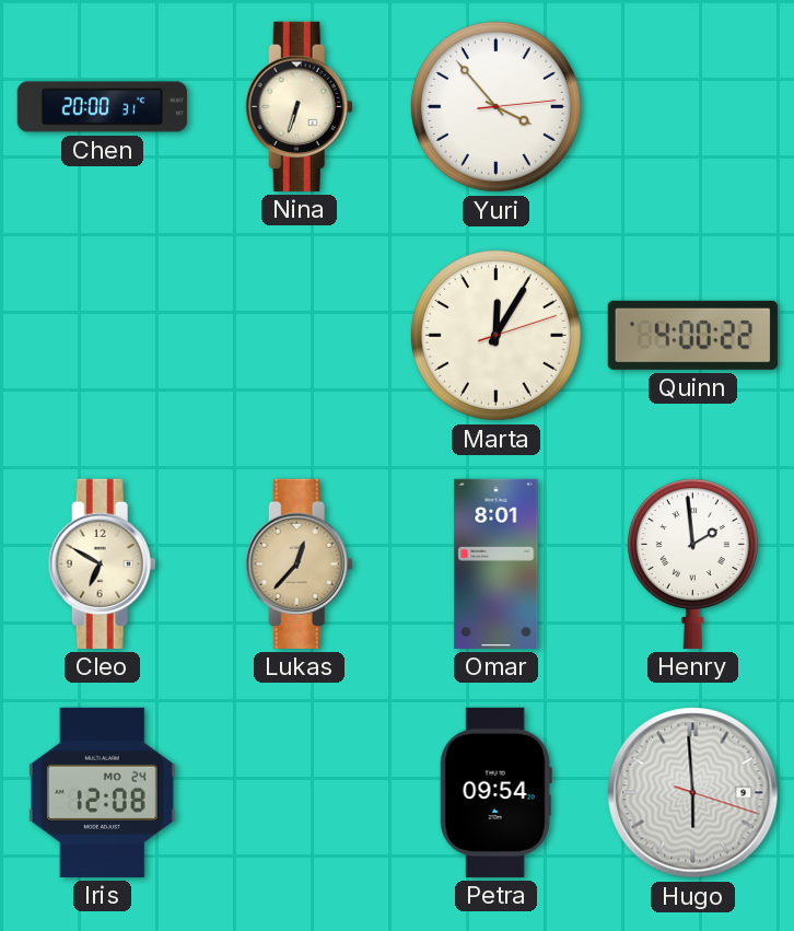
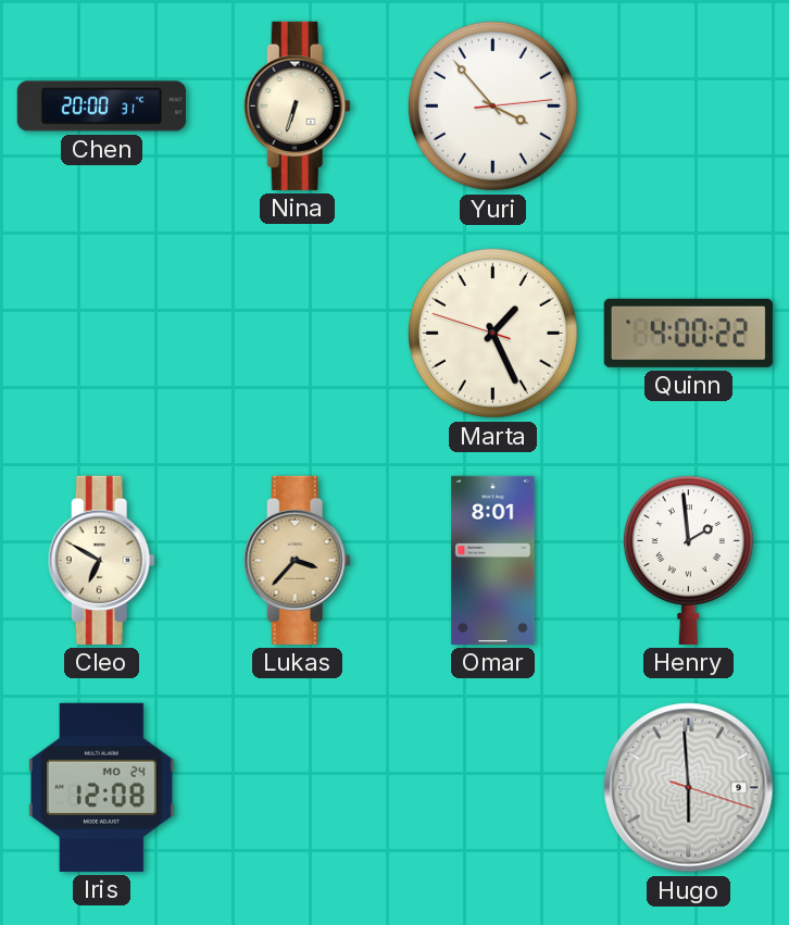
Marta: 12:05 -> 1:25 (492, 333)
Lukas: 12:37 -> 3:37 (297, 560)
Petra: 09:54 -> none (495, 792)
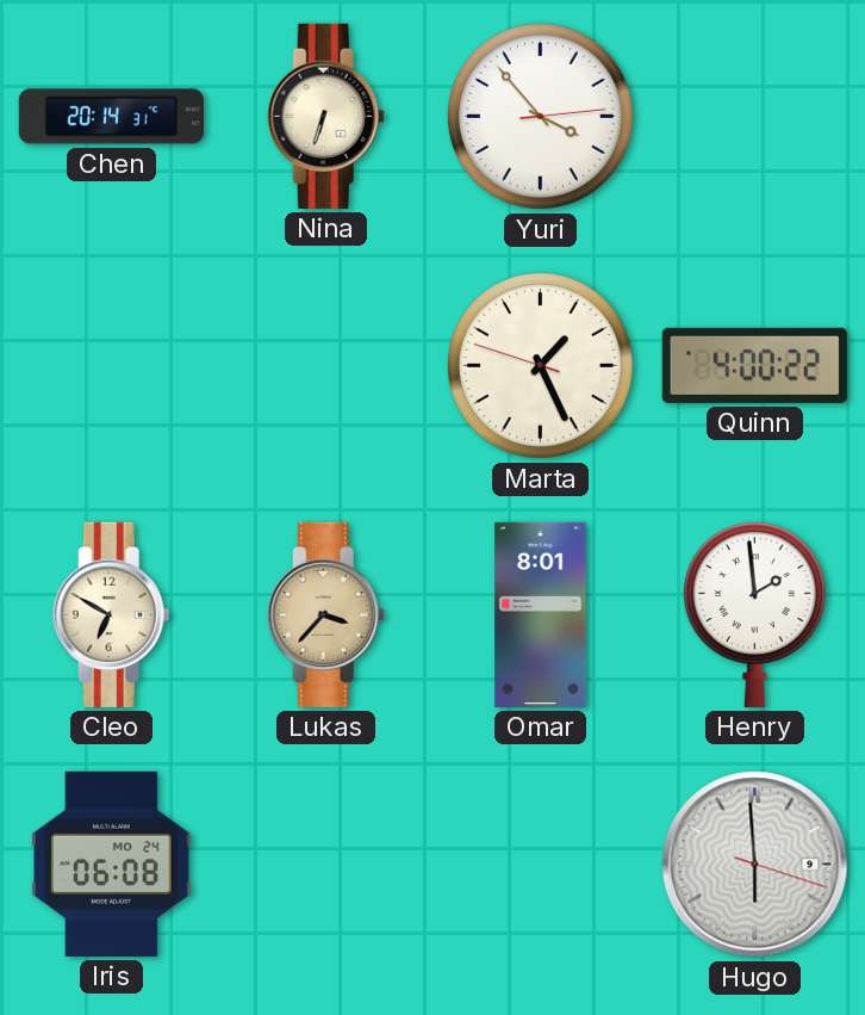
Chen: 20:00 -> 20:14 (111, 117)
Iris: 12:08 -> 06:08 (112, 864)
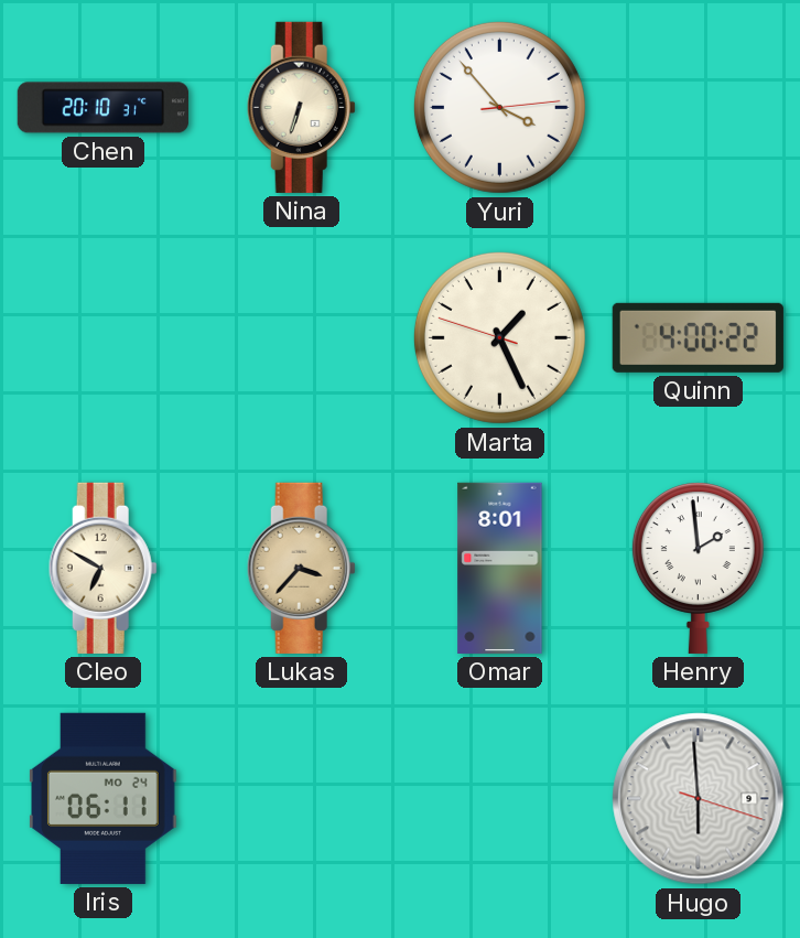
Chen: 20:14 -> 20:10 (102, 108)
Iris: 06:08 -> 06:11 (104, 798)
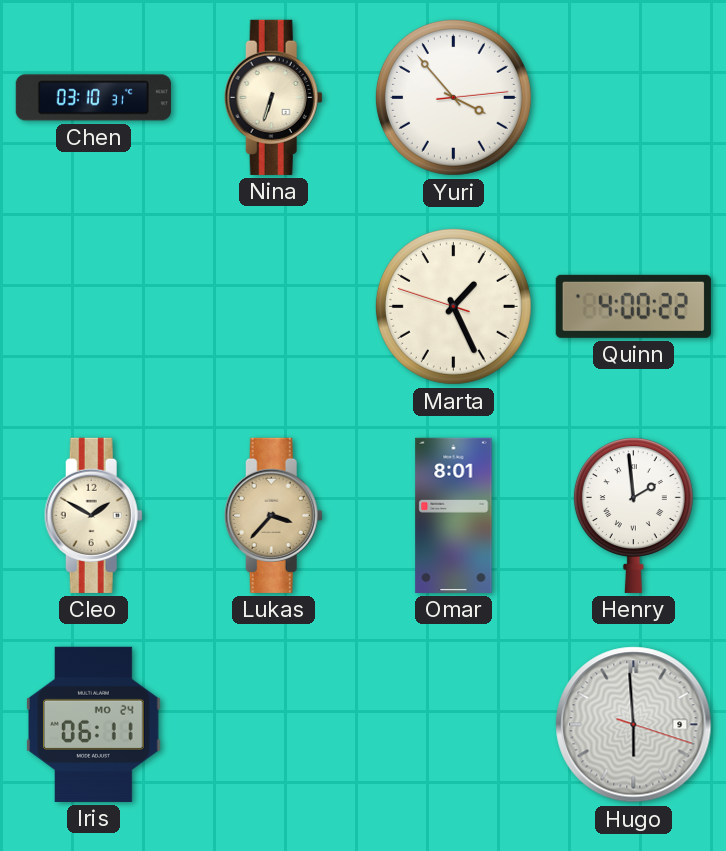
Chen: 20:10 -> 03:10 (93, 98)
Cleo: 6:50 -> 1:50 (93, 515)
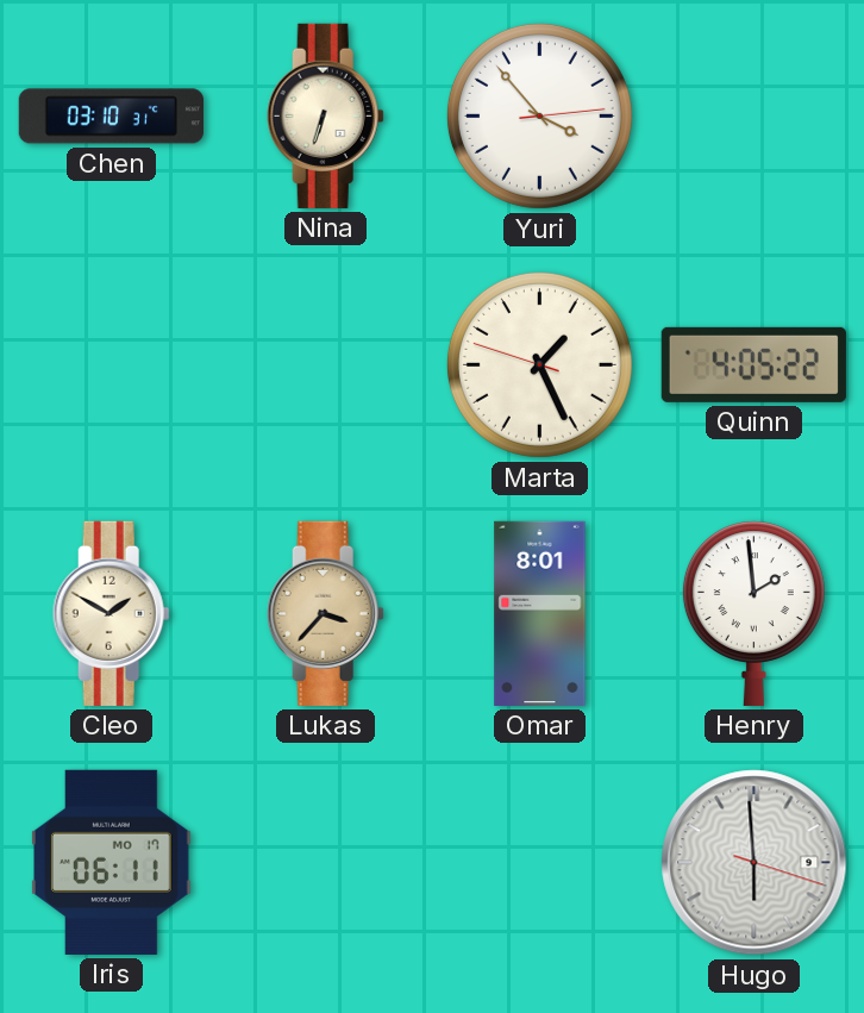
Quinn: 4:00 -> 4:05 (753, 364)
Iris date: MO 24 -> MO 17 (112, 862)
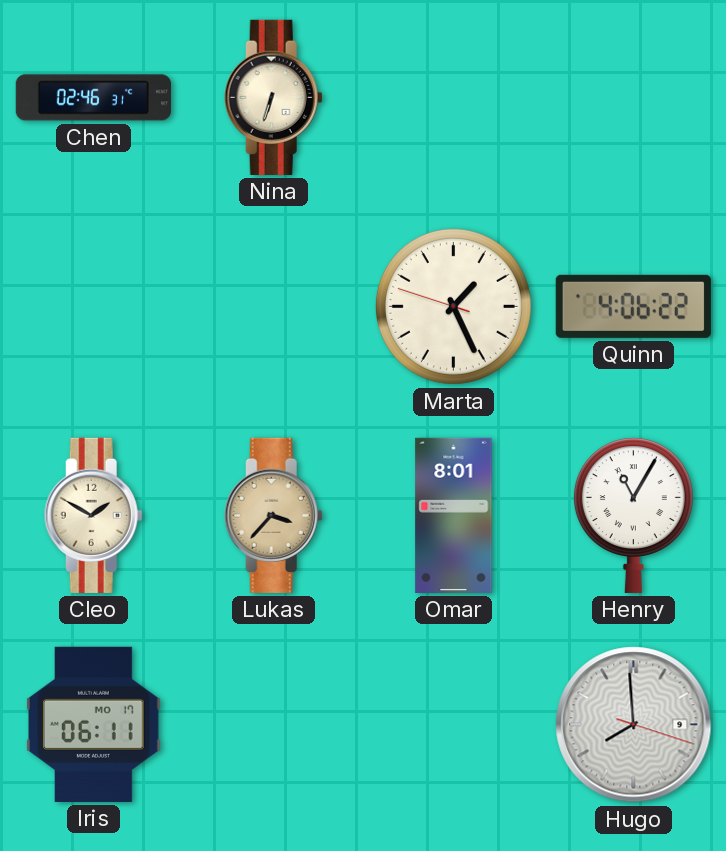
Chen: 03:10 -> 02:46 (93, 98)
Yuri: 3:53 -> none (539, 115)
Quinn: 4:05 -> 4:06 (633, 306)
Henry: 1:59 -> 11:05 (633, 515)
Hugo: 5:59 -> 7:59 (634, 725)
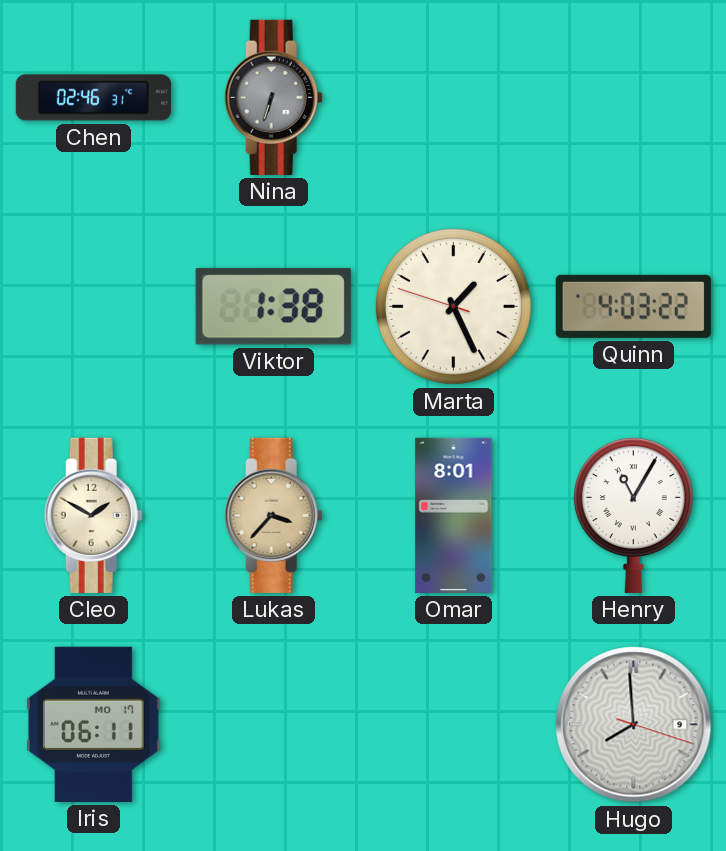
Nina dial: cream -> grey (273, 97)
Viktor: none -> 1:38 (273, 307)
Quinn: 4:06 -> 4:03 (633, 306)
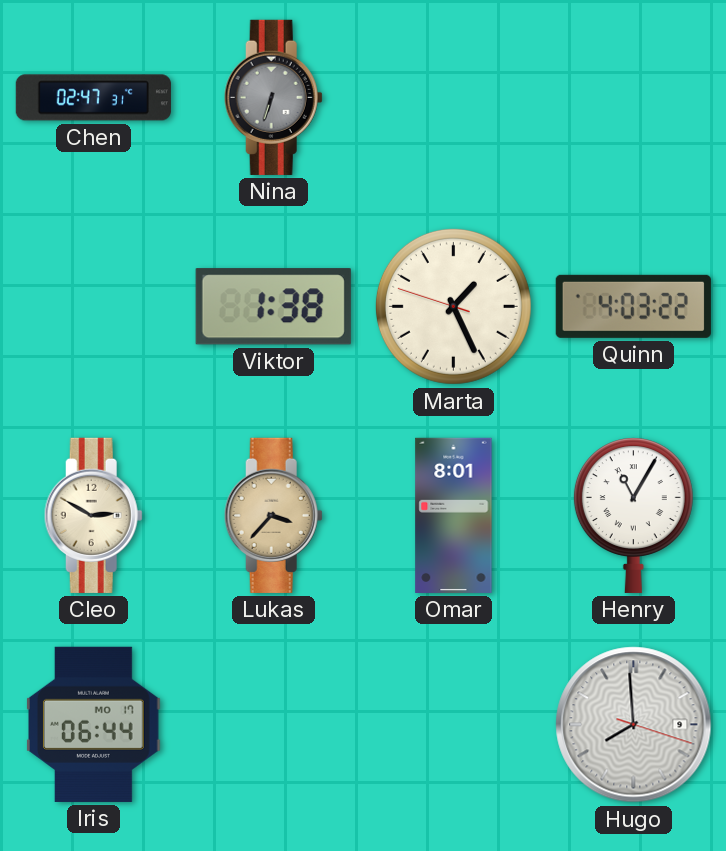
Chen: 02:46 -> 02:47 (93, 98)
Cleo: 1:50 -> 2:50 (93, 515)
Iris: 06:11 -> 06:44 (94, 724)
